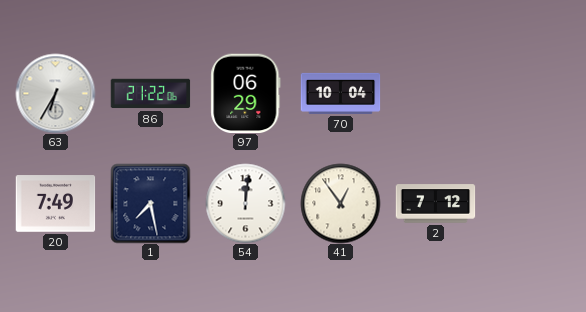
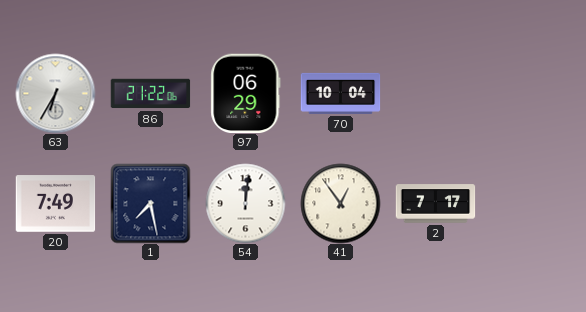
2: 7:12 -> 7:17 (435, 204)
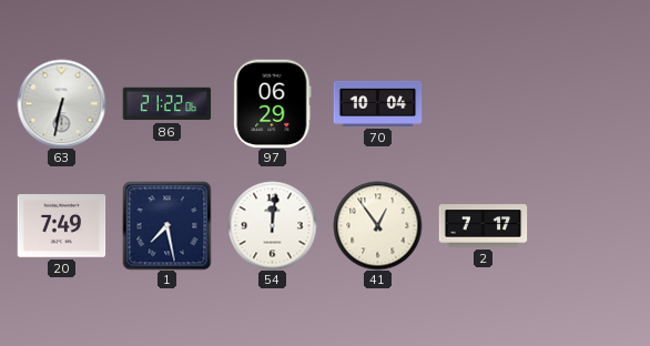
63: 6:35 -> 6:32 (61, 103)
